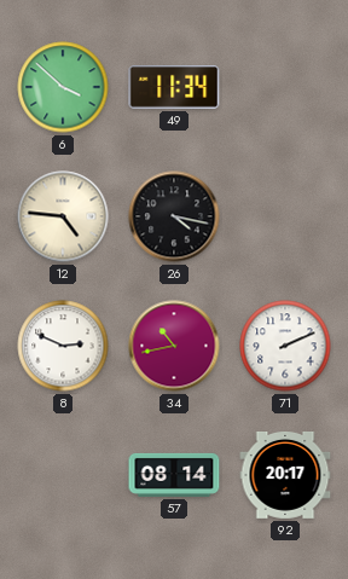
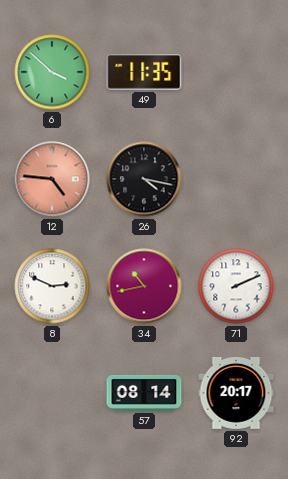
49: 11:34 -> 11:35 (144, 73)
12 dial: cream -> salmon (52, 179)
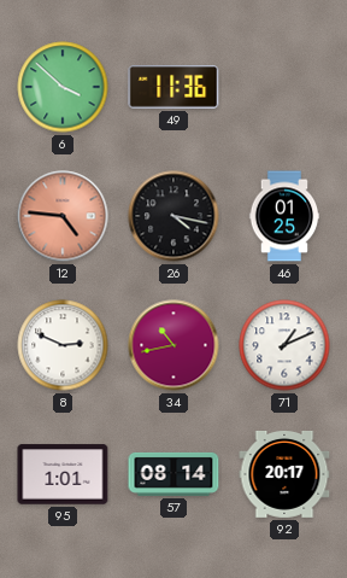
49: 11:35 -> 11:36 (173, 88)
46: none -> 01:25 (284, 216)
71: 2:11 -> 1:11 (284, 345)
95: none -> 1:01 (63, 474)
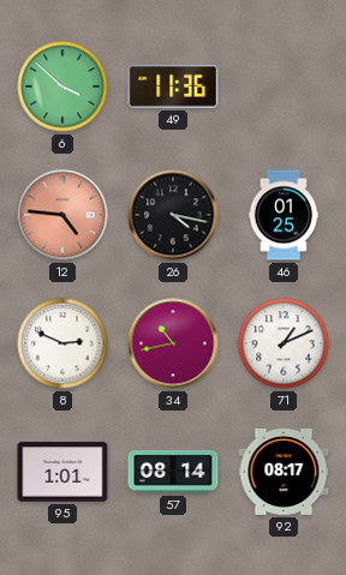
92: 20:17 -> 08:17 (284, 473)
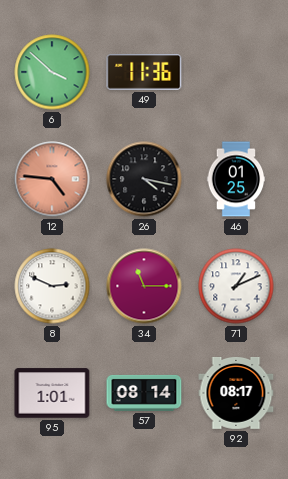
34: 10:43 -> 11:15 (144, 286)
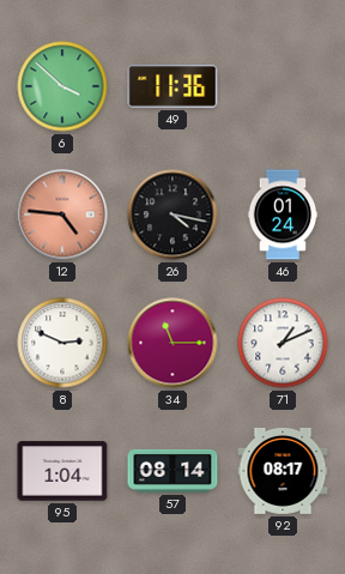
46: 01:25 -> 01:24 (283, 215)
95: 1:01 -> 1:04 (62, 471)
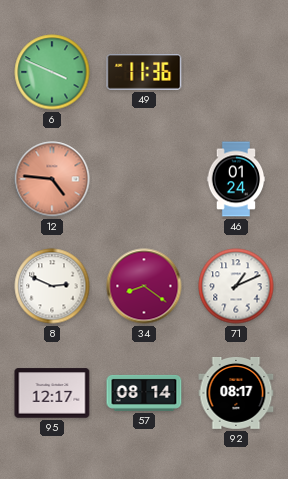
6: 3:52 -> 3:49 (52, 72)
26: 4:17 -> none (172, 215)
34: 11:15 -> 8:21 (144, 286)
95: 1:04 -> 12:17 (52, 393)
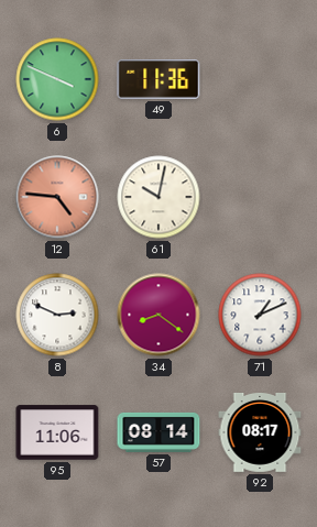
61: none -> 10:02 (158, 197)
46: 01:24 -> none (236, 179)
95: 12:17 -> 11:06 (57, 432)
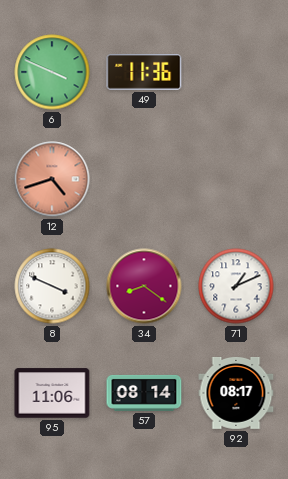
12: 4:46 -> 4:42 (52, 179)
61: 10:02 -> none (158, 197)
8: 2:49 -> 3:49 (52, 286)
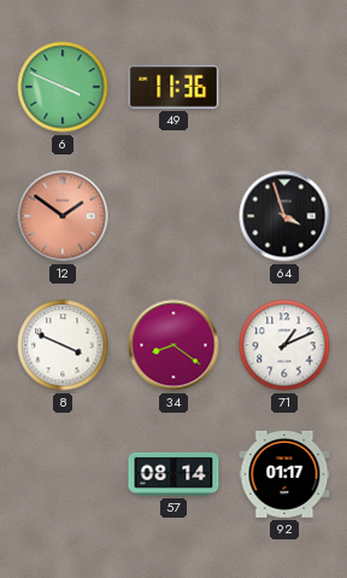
12: 4:42 -> 1:51 (63, 216)
64: none -> 3:57 (284, 216)
95: 11:06 -> none (52, 393)
92: 08:17 -> 01:17 (284, 475)
